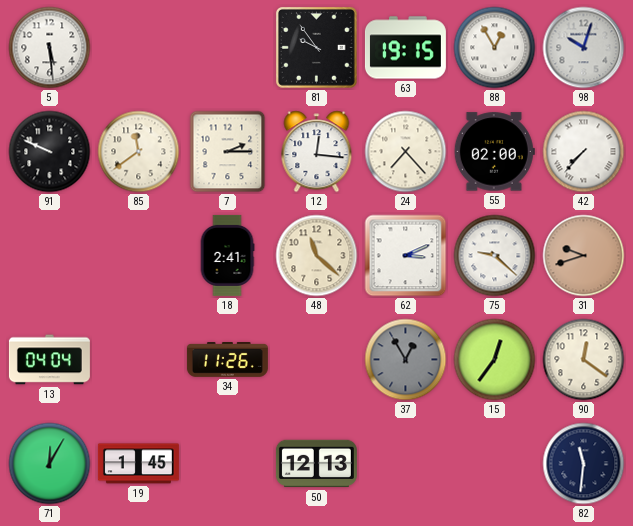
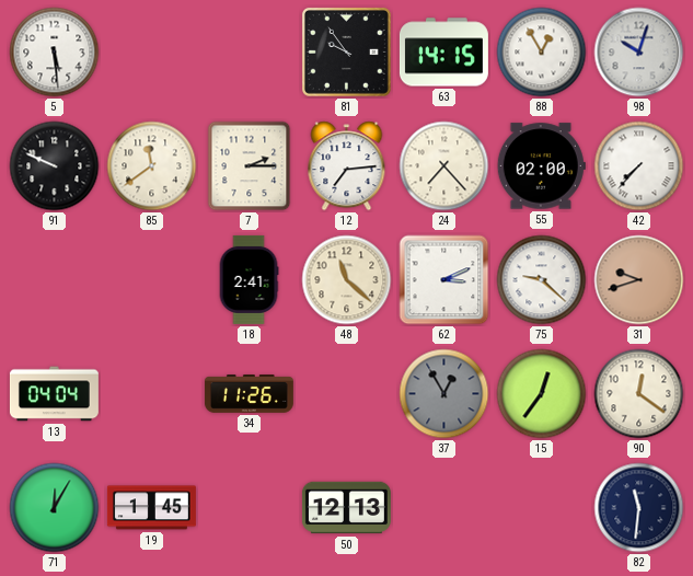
63: 19:15 -> 14:15 (443, 53)
12: 12:16 -> 7:14 (347, 166)
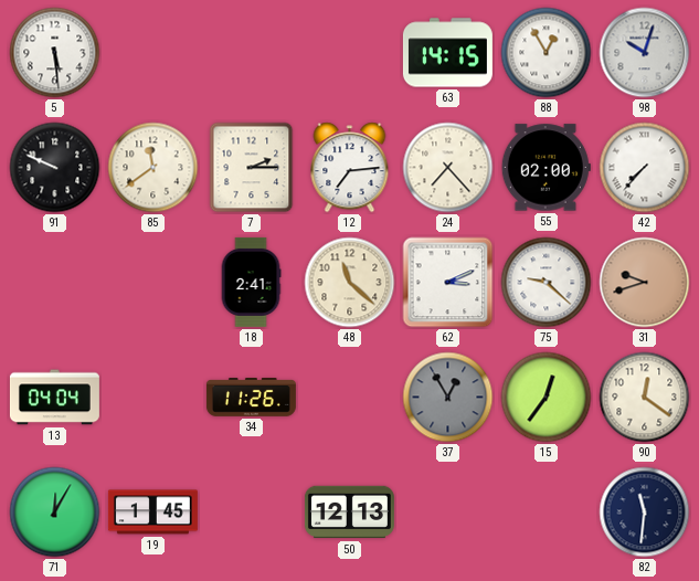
81: 9:54 -> none (346, 51)
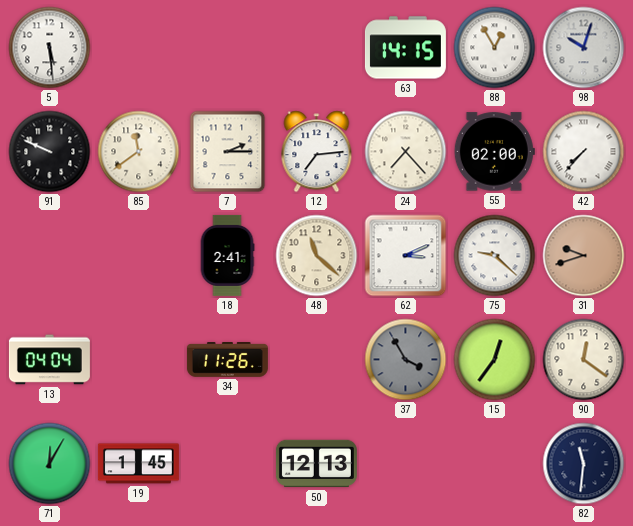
37: 12:55 -> 3:55 (406, 360)
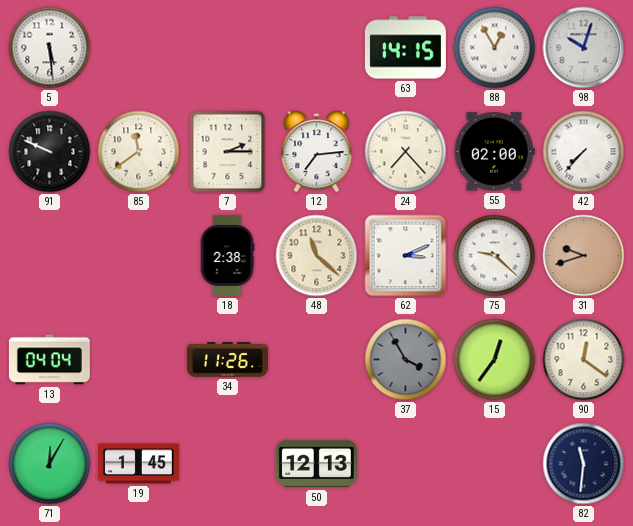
18: 2:41 -> 2:38 (227, 255)
